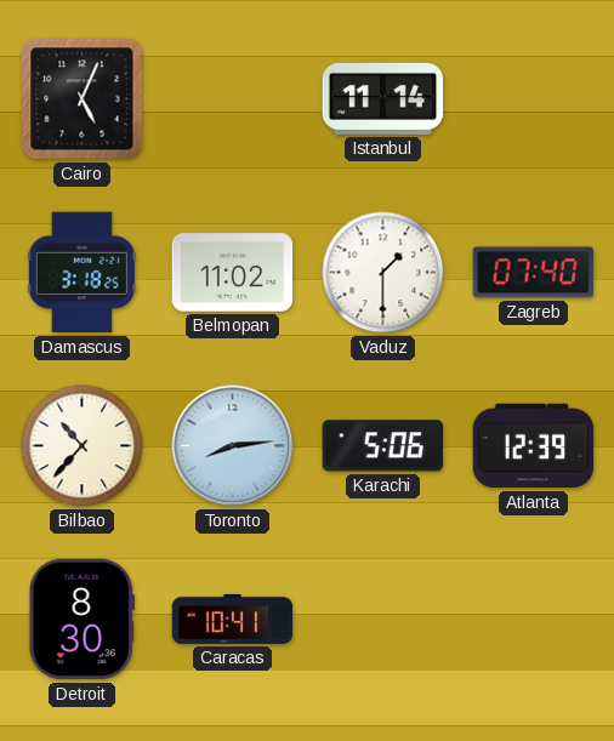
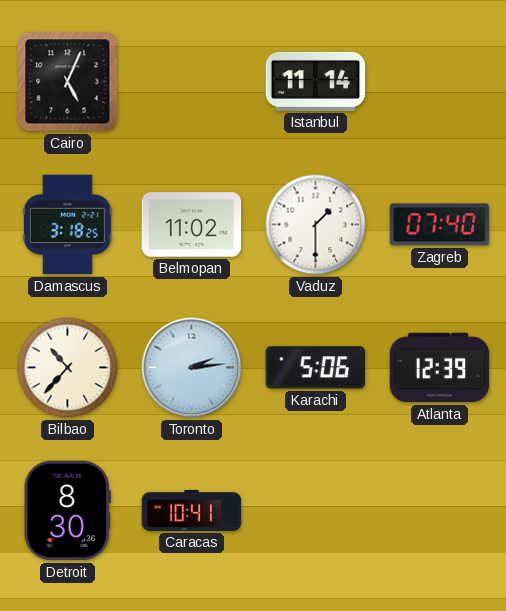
Toronto: 8:14 -> 2:14 (192, 368)
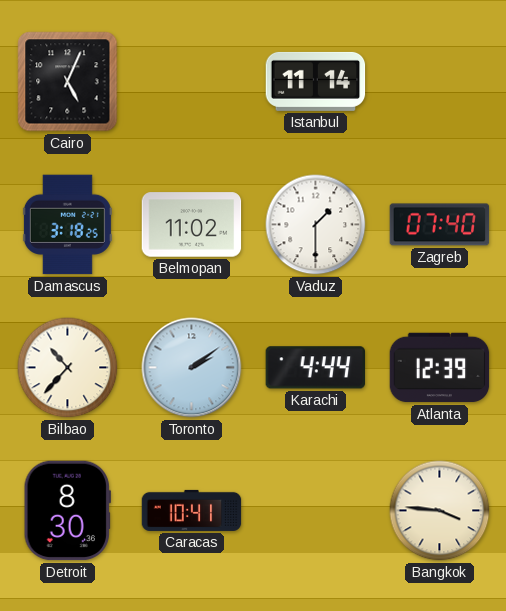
Toronto: 2:14 -> 2:09 (192, 368)
Karachi: 5:06 -> 4:44 (316, 368)
Bangkok: none -> 3:46 (440, 511)
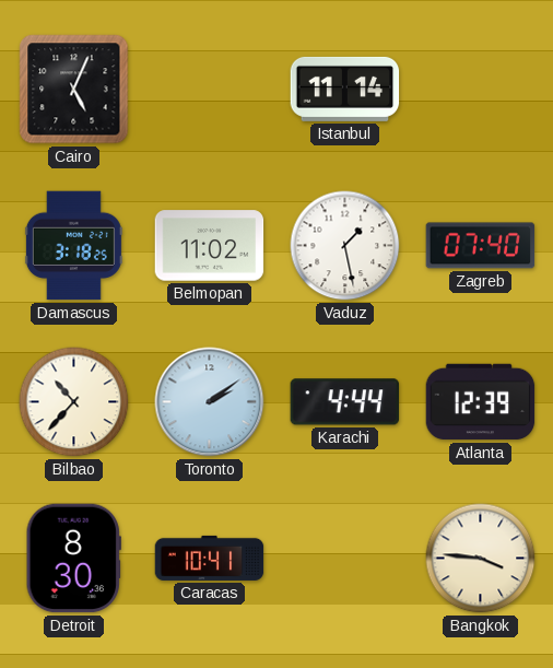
Vaduz: 1:30 -> 1:28 (345, 246)
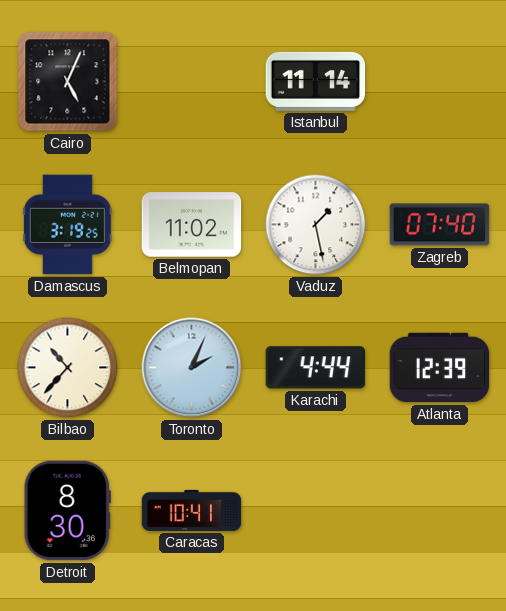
Damascus: 3:18 -> 3:19 (67, 225)
Toronto: 2:09 -> 2:04 (192, 368)
Bangkok: 3:46 -> none (481, 559)
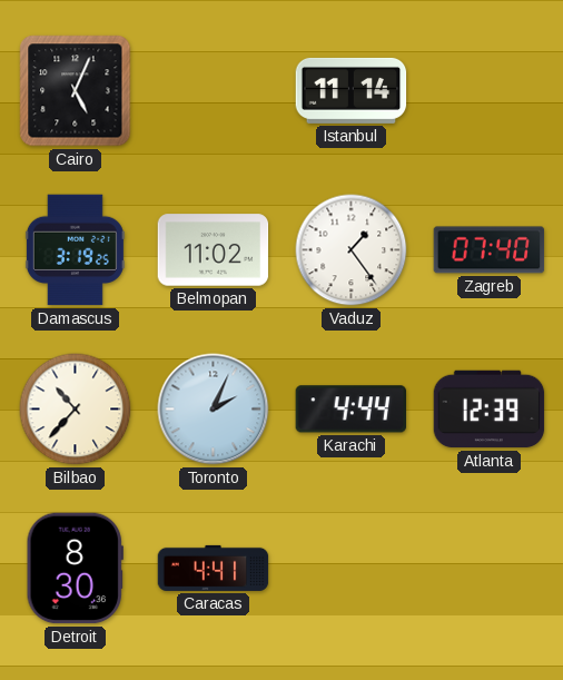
Vaduz: 1:28 -> 1:24 (352, 250)
Caracas: 10:41 -> 4:41 (214, 568)
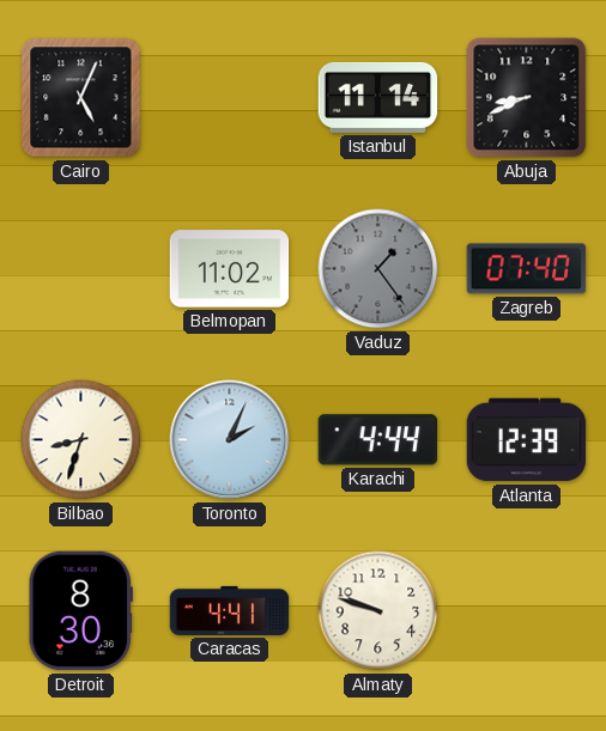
Abuja: none -> 8:41 (527, 98)
Damascus: 3:19 -> none (75, 250)
Vaduz dial: white -> grey (378, 269)
Bilbao: 10:37 -> 8:33 (81, 440)
Almaty: none -> 9:48 (378, 611)
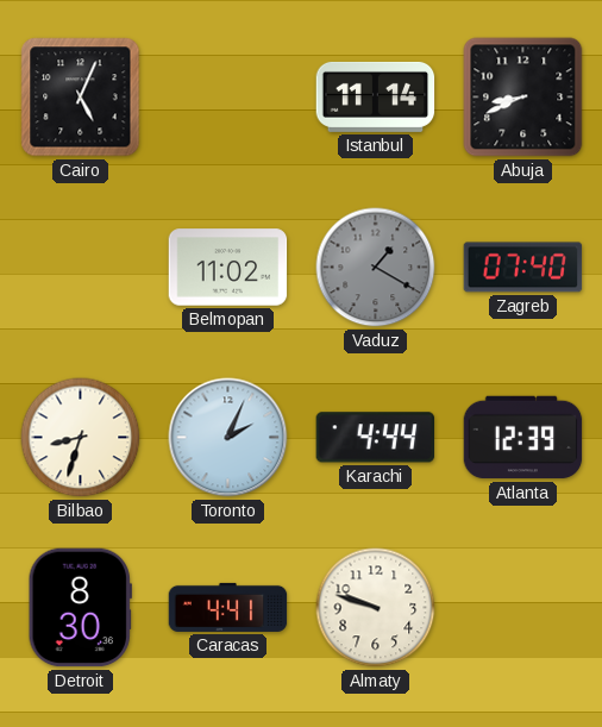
Vaduz: 1:24 -> 1:20 (376, 268)
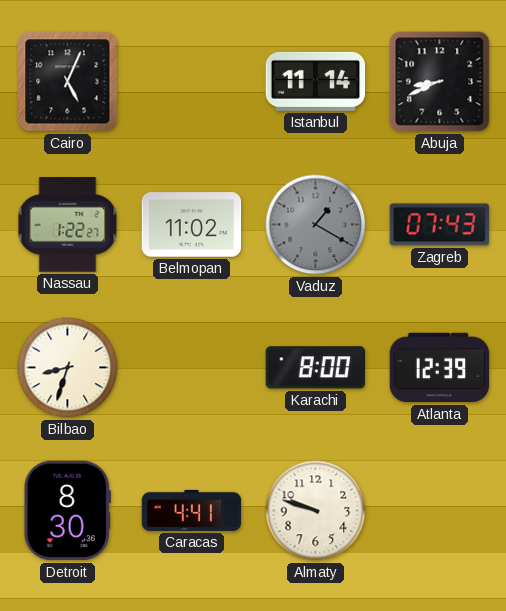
Nassau: none -> 1:22 (68, 225)
Zagreb: 07:40 -> 07:43 (440, 225)
Toronto: 2:04 -> none (228, 438)
Karachi: 4:44 -> 8:00 (316, 368)
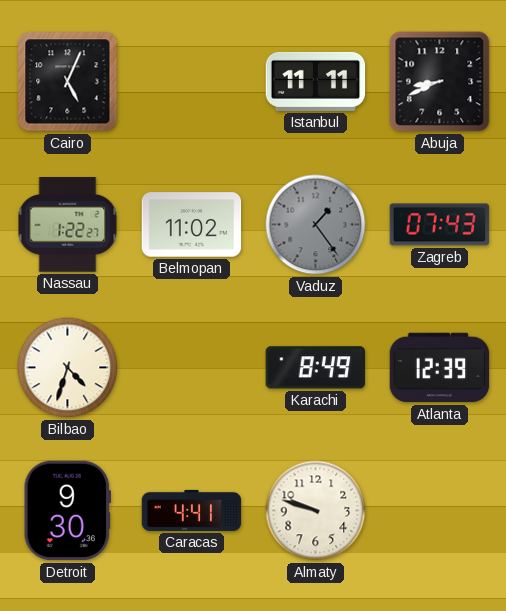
Istanbul: 11:14 -> 11:11 (316, 81)
Vaduz: 1:20 -> 1:24 (316, 225)
Bilbao: 8:33 -> 4:33 (68, 368)
Karachi: 8:00 -> 8:49 (316, 368)
Detroit: 8:30 -> 9:30 (67, 511)
